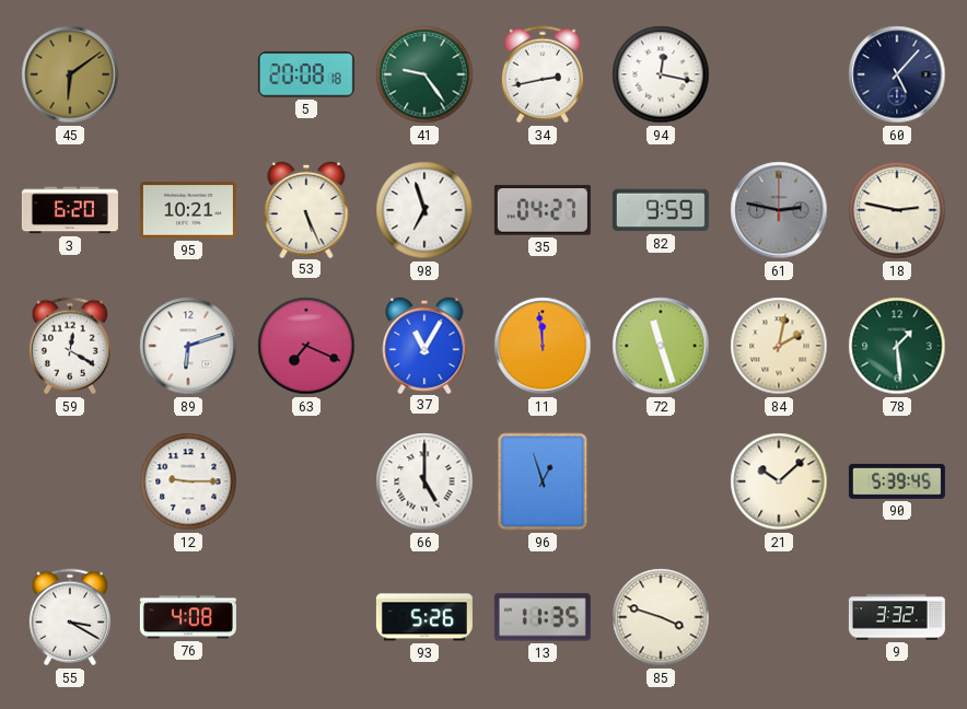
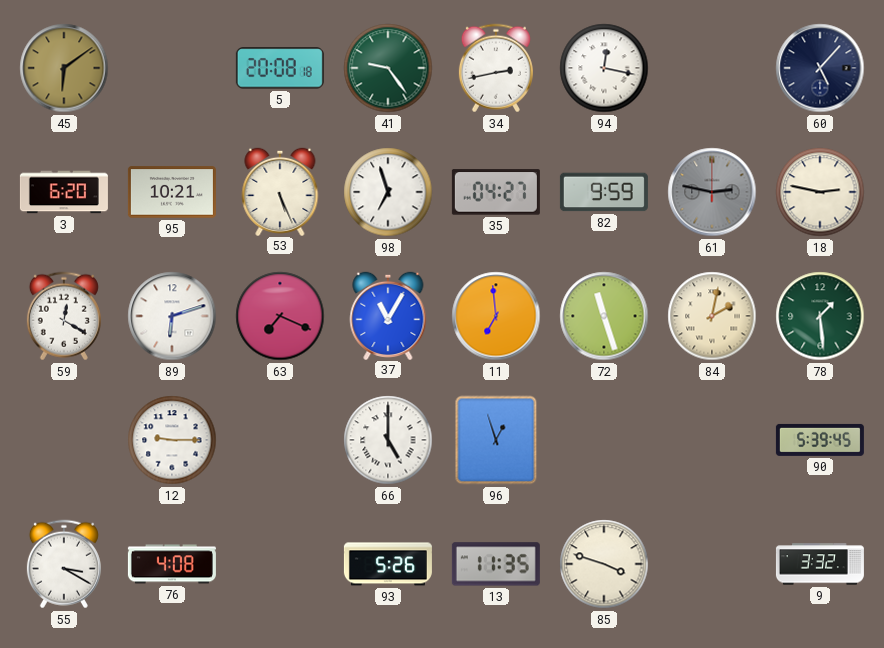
11: 11:59 -> 6:59 (496, 316)
21: 10:08 -> none (779, 481)
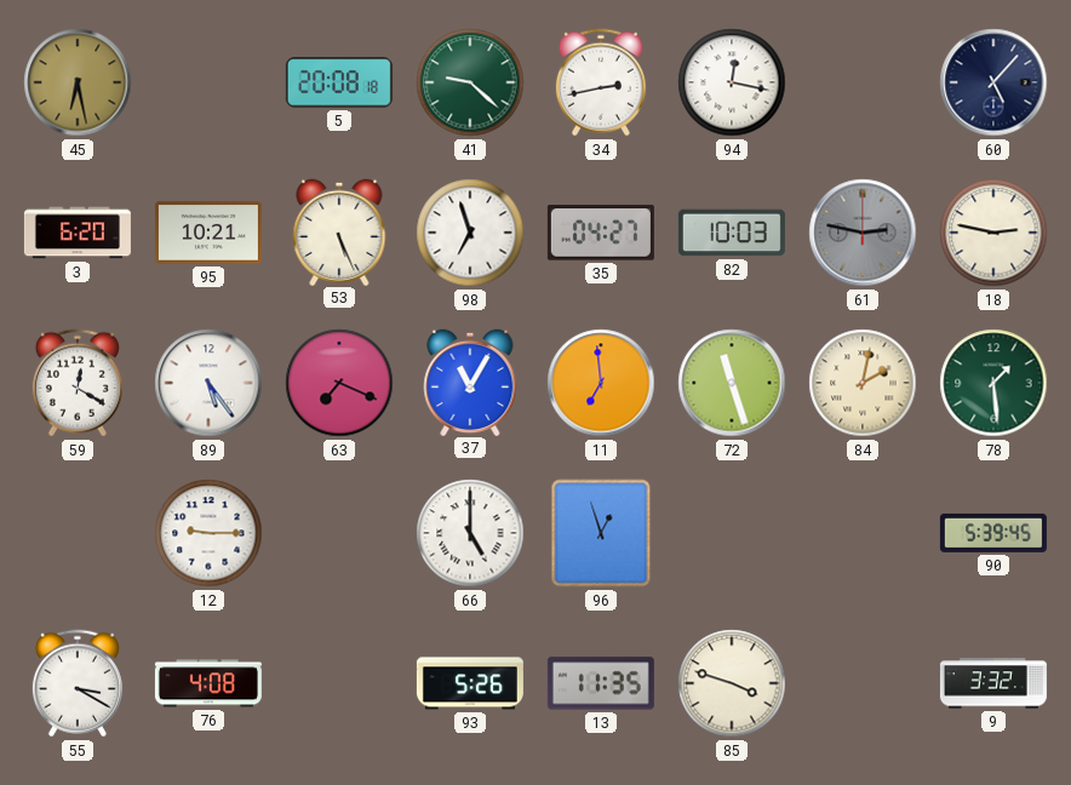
45: 6:09 -> 6:28 (78, 82)
41: 9:24 -> 9:22 (470, 82)
82: 9:59 -> 10:03 (732, 233)
89: 6:12 -> 5:24 (208, 383)
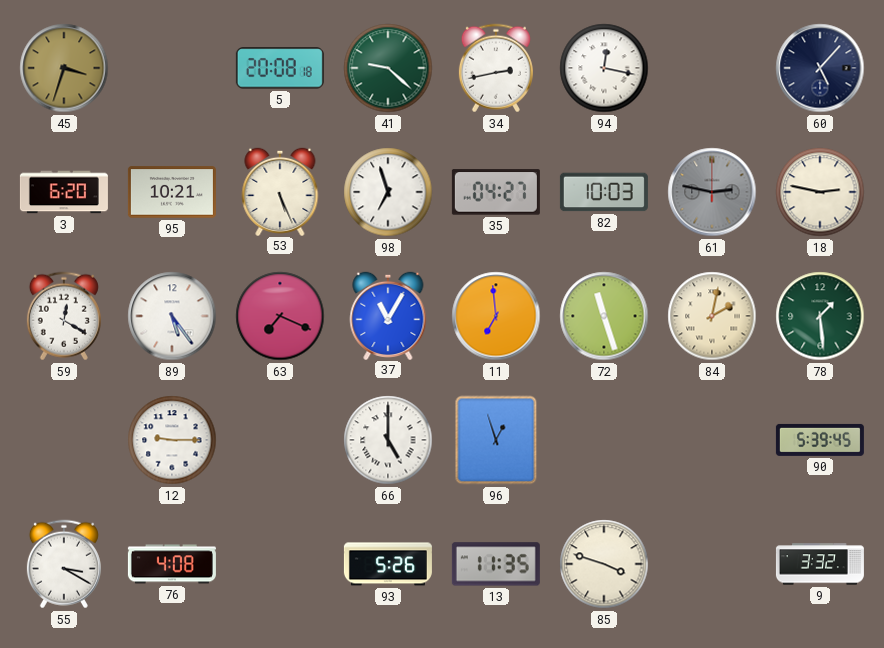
45: 6:28 -> 3:33 (64, 68)
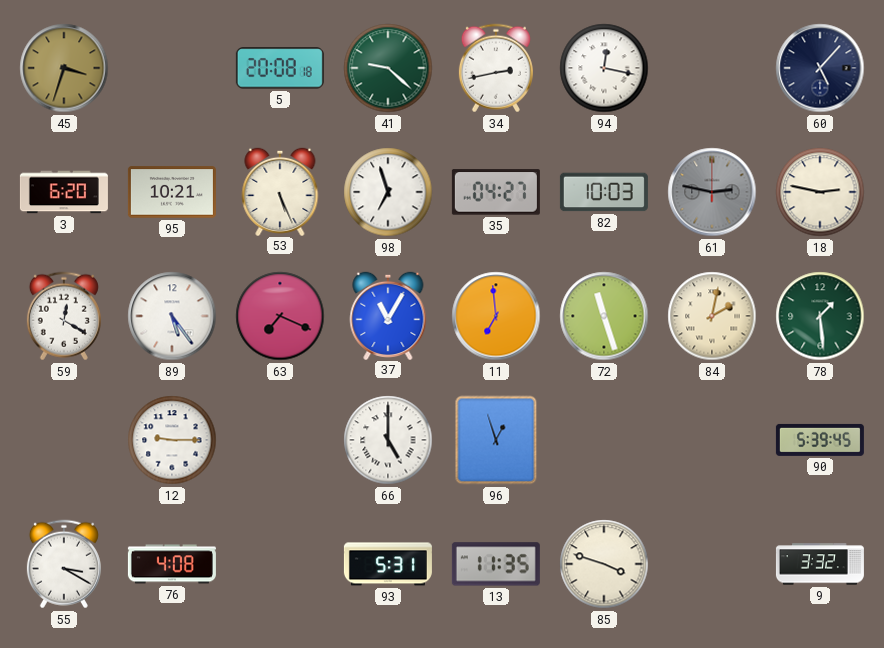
93: 5:26 -> 5:31 (388, 564)
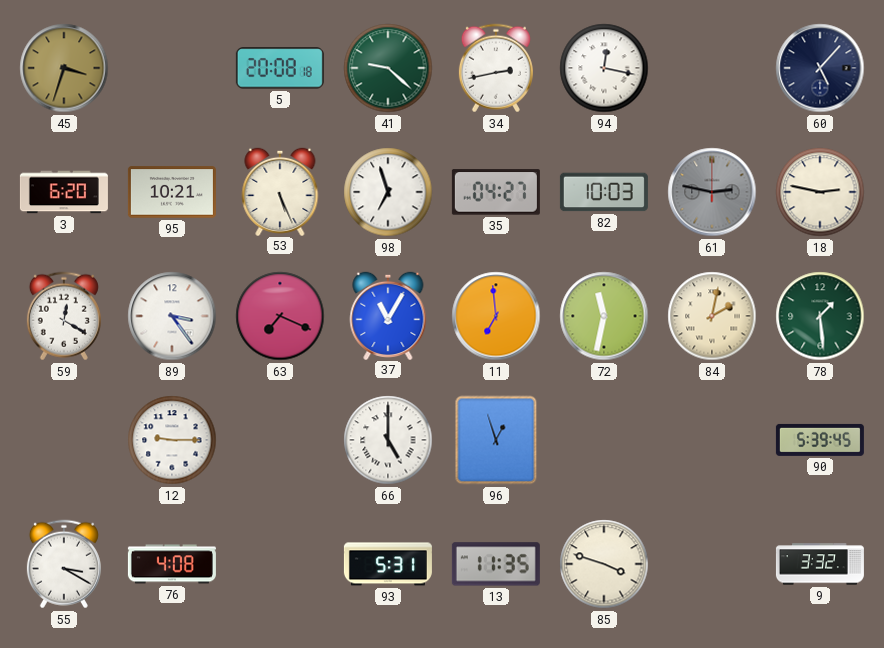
89: 5:24 -> 3:24 (172, 316)
72: 11:27 -> 11:32 (604, 316)
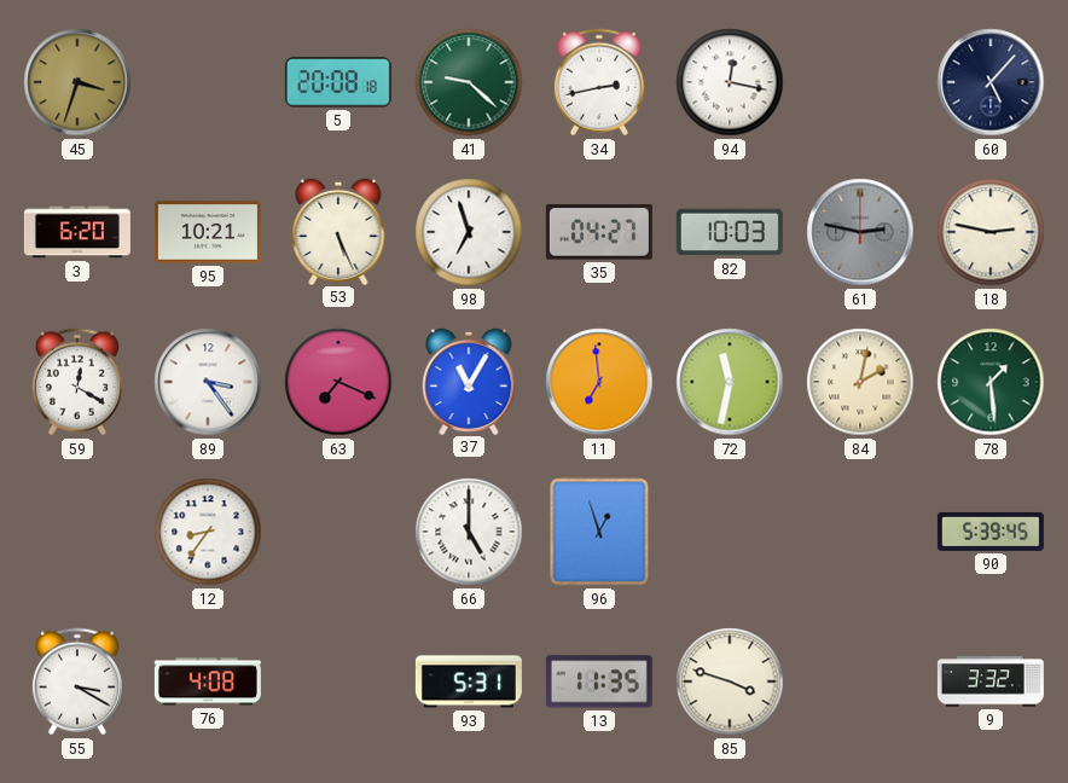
12: 9:15 -> 8:36 (208, 532)
